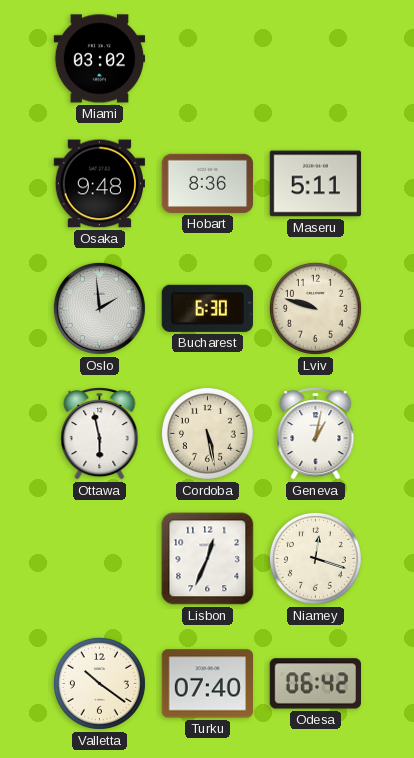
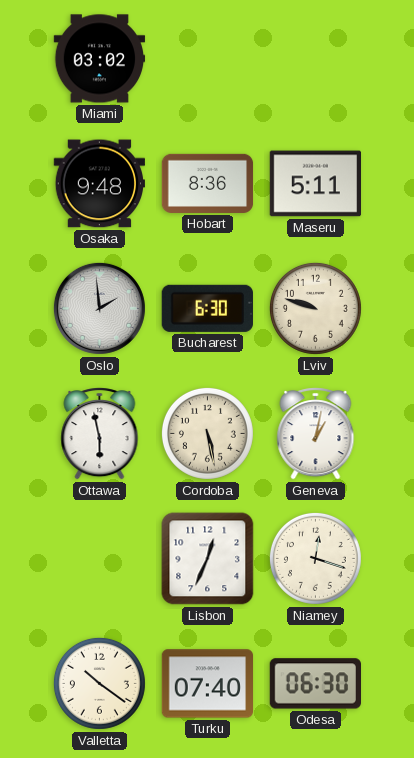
Odesa: 06:42 -> 06:30 (315, 684)
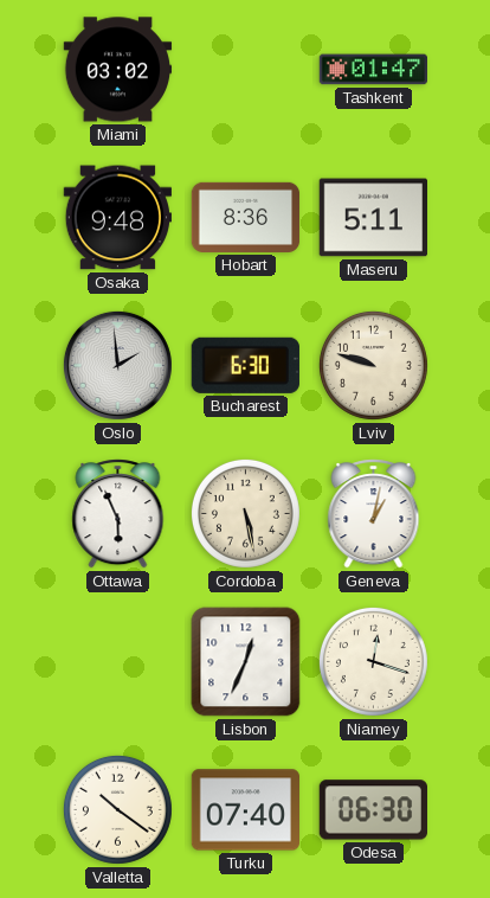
Tashkent: none -> 01:47 (373, 70)
Ottawa: 5:58 -> 5:56 (118, 514)
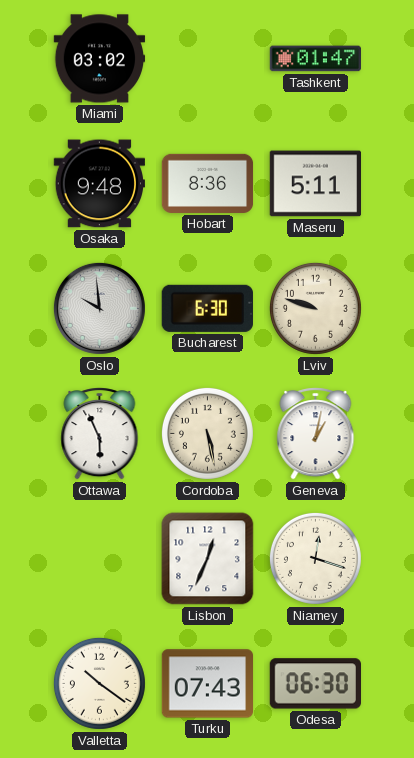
Oslo: 1:59 -> 9:59 (99, 308)
Turku: 07:40 -> 07:43 (208, 684)
